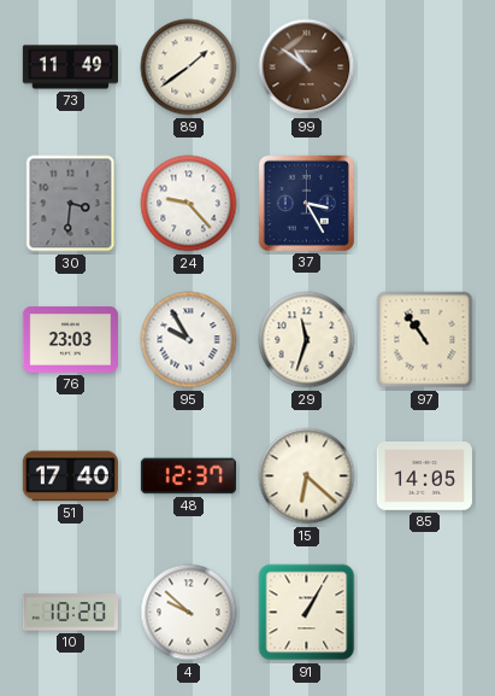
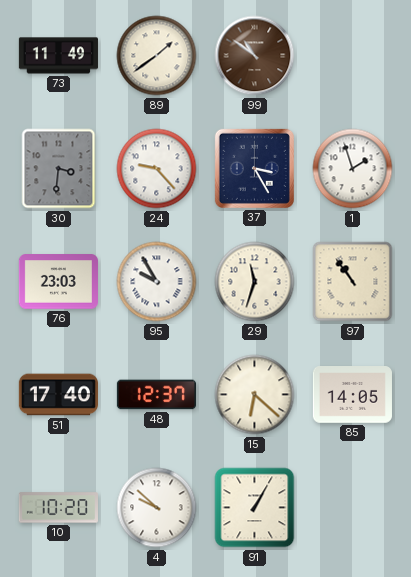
1: none -> 1:57 (353, 169)
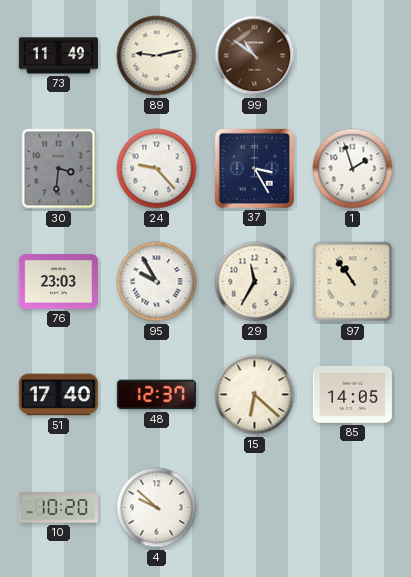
89: 1:39 -> 9:13 (157, 56)
29: 11:33 -> 11:35 (255, 282)
91: 1:05 -> none (255, 508)
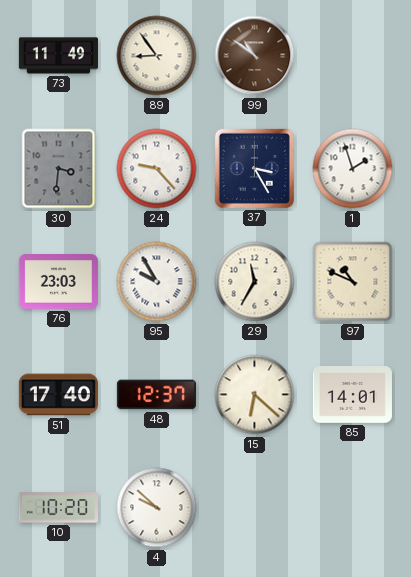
89: 9:13 -> 8:54 (157, 56)
97: 10:54 -> 10:49 (353, 282)
85: 14:05 -> 14:01 (352, 395)
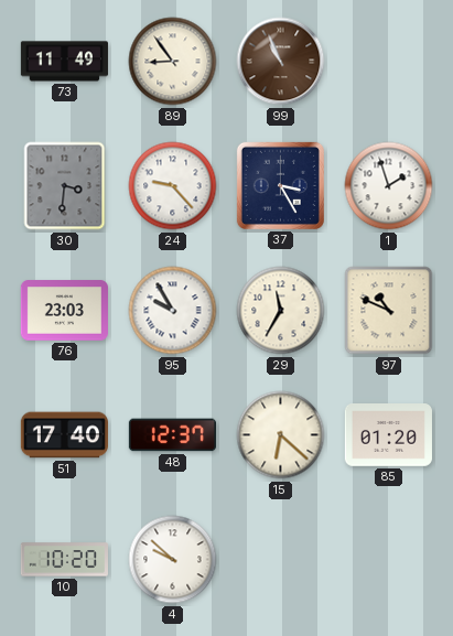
99: 10:51 -> 10:56 (281, 62)
85: 14:01 -> 01:20 (388, 435)
